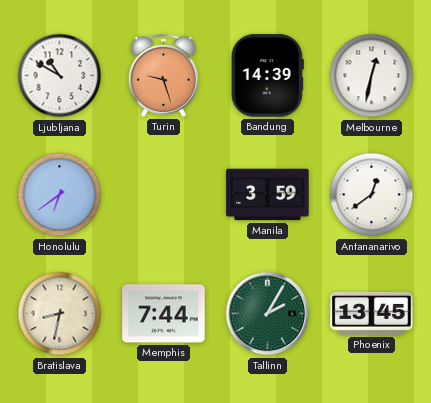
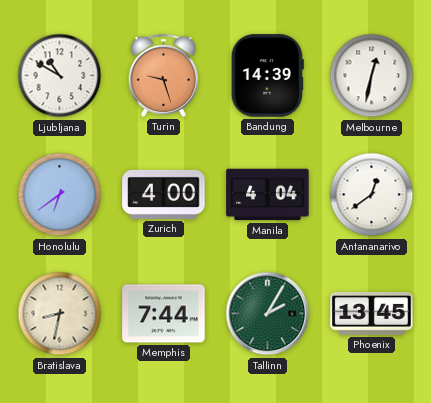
Zurich: none -> 4:00 (164, 194)
Manila: 3:59 -> 4:04 (268, 195)
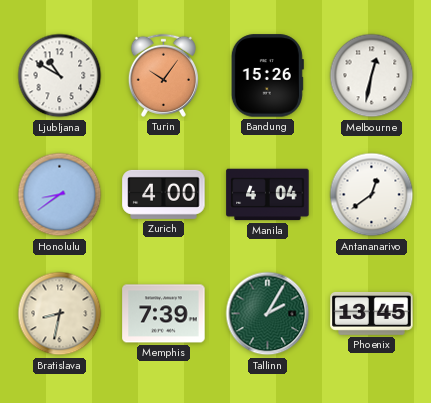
Turin: 9:27 -> 10:06 (163, 75)
Bandung: 14:39 -> 15:26 (267, 76)
Honolulu: 6:39 -> 8:39 (60, 195)
Memphis: 7:44 -> 7:39 (164, 314)
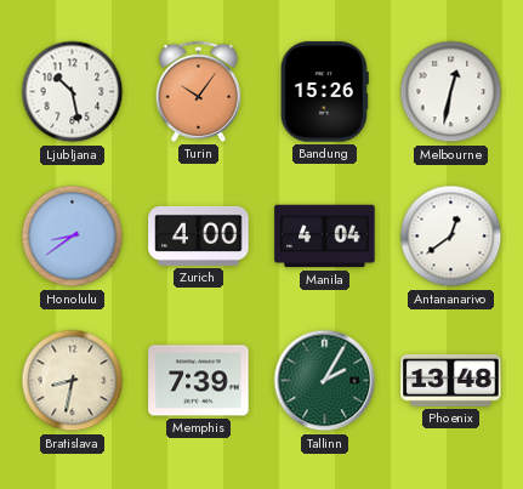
Ljubljana: 10:50 -> 10:28 (73, 92)
Phoenix: 13:45 -> 13:48 (451, 380)
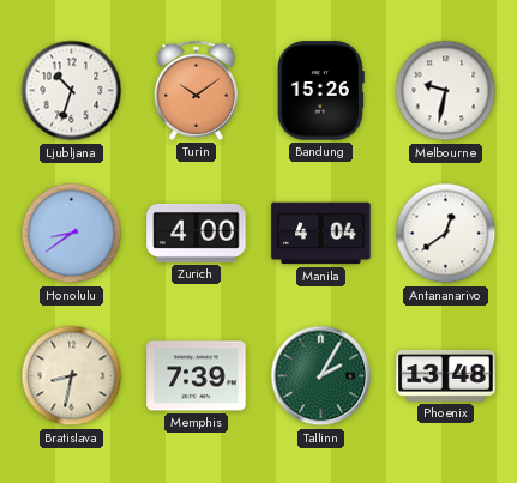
Ljubljana: 10:28 -> 10:33 (72, 91)
Turin: 10:06 -> 10:09 (196, 90)
Melbourne: 12:32 -> 9:32 (446, 91)
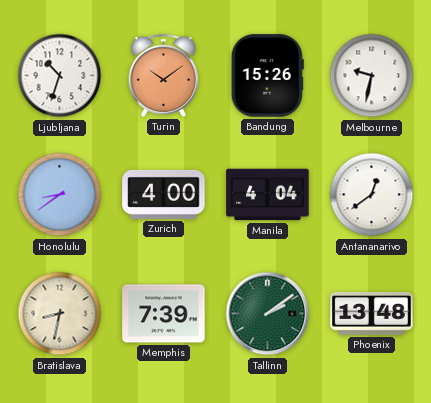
Tallinn: 2:05 -> 2:09 (268, 314)
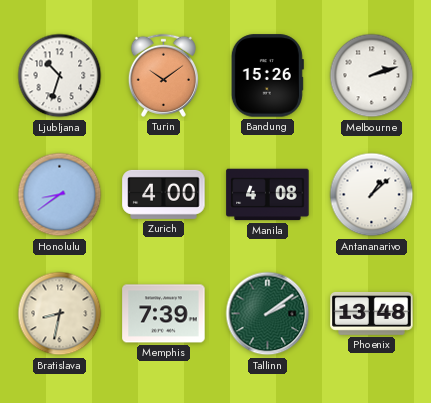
Melbourne: 9:32 -> 2:12 (372, 76)
Manila: 4:04 -> 4:08 (268, 195)
Antananarivo: 12:39 -> 1:08 (372, 195)
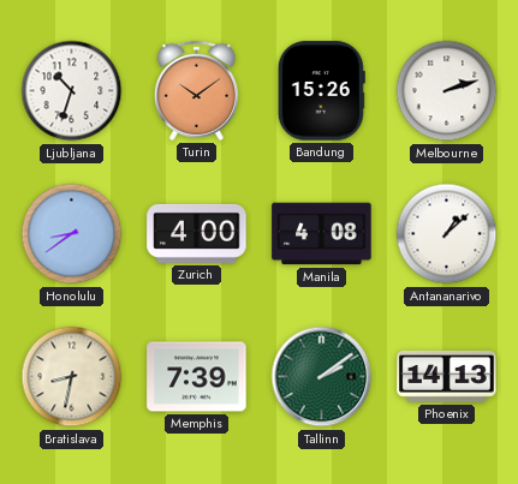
Phoenix: 13:48 -> 14:13 (447, 376)
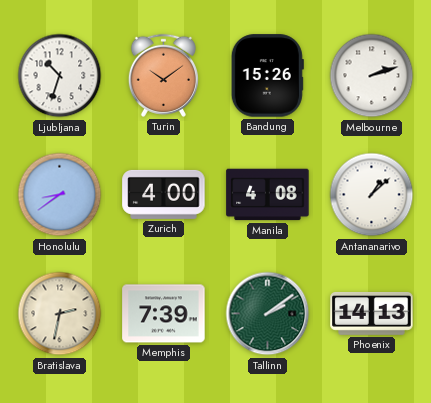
Bratislava: 8:32 -> 2:32 (60, 314)
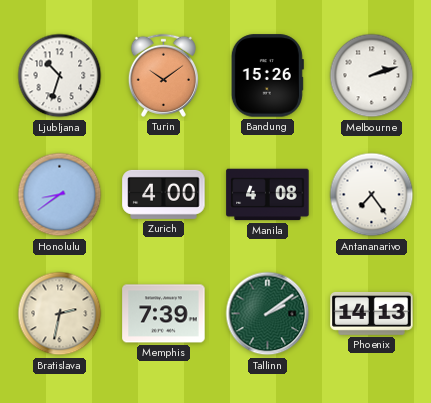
Antananarivo: 1:08 -> 7:24 (372, 195)
